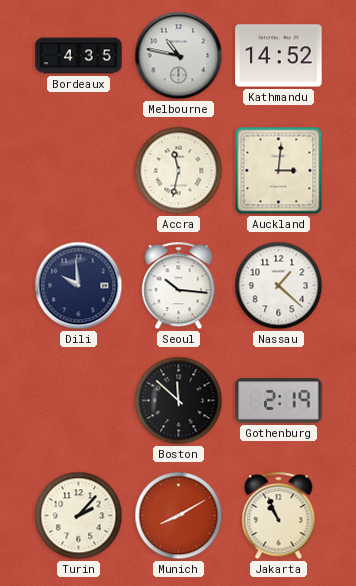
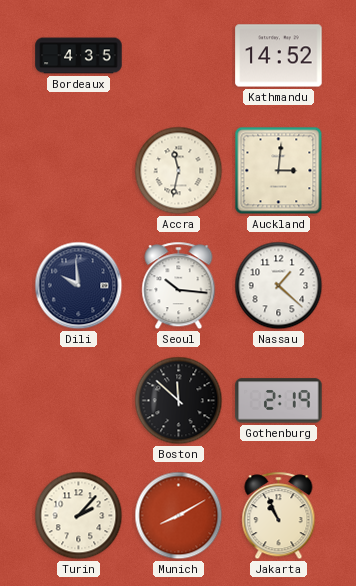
Melbourne: 10:47 -> none (179, 56)
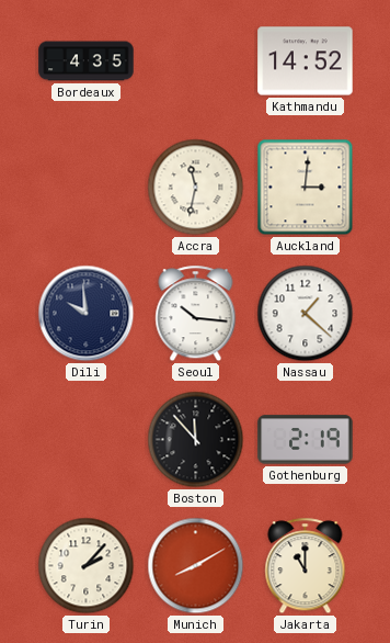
Boston: 11:52 -> 11:53 (196, 440)
Jakarta: 10:56 -> 11:00 (306, 566)
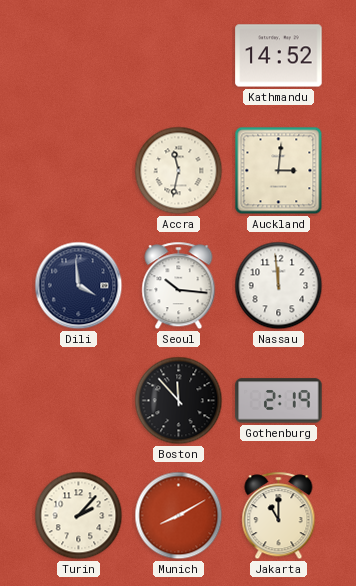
Bordeaux: 4:35 -> none (87, 61)
Dili: 9:59 -> 3:59 (79, 286)
Nassau: 1:22 -> 11:59 (279, 286)
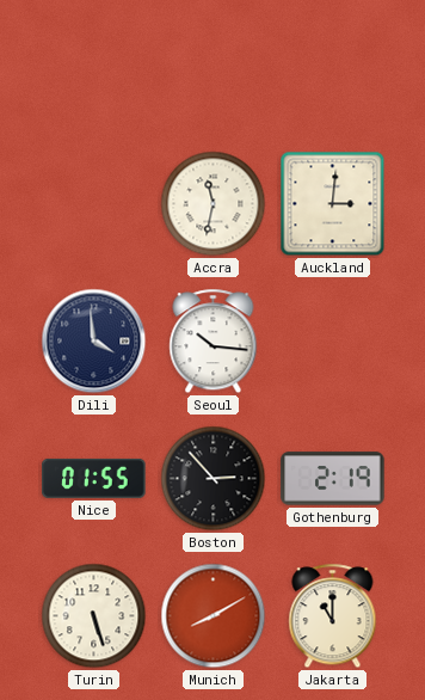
Kathmandu: 14:52 -> none (279, 56)
Nassau: 11:59 -> none (279, 286)
Nice: none -> 01:55 (94, 478)
Boston: 11:53 -> 2:53 (214, 479)
Turin: 2:07 -> 5:27 (94, 616)
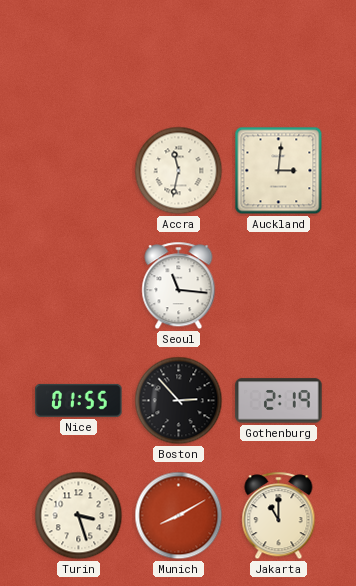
Dili: 3:59 -> none (94, 342)
Seoul: 10:16 -> 11:16 (179, 286)
Turin: 5:27 -> 3:27 (79, 516)
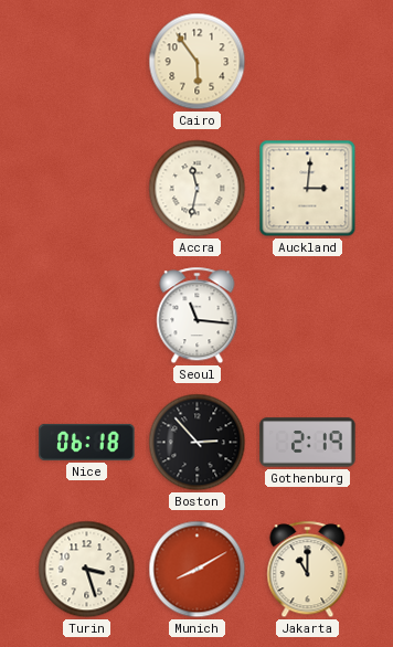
Cairo: none -> 5:54 (198, 62)
Nice: 01:55 -> 06:18 (87, 442)
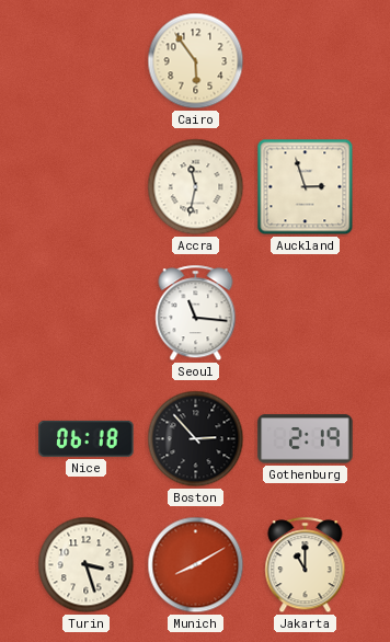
Auckland: 3:01 -> 2:57 (306, 187)
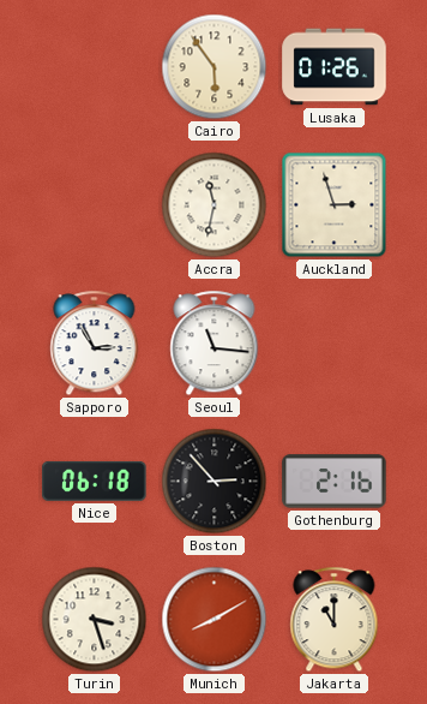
Lusaka: none -> 01:26 (335, 67)
Sapporo: none -> 2:55 (95, 344)
Gothenburg: 2:19 -> 2:16 (335, 482)
